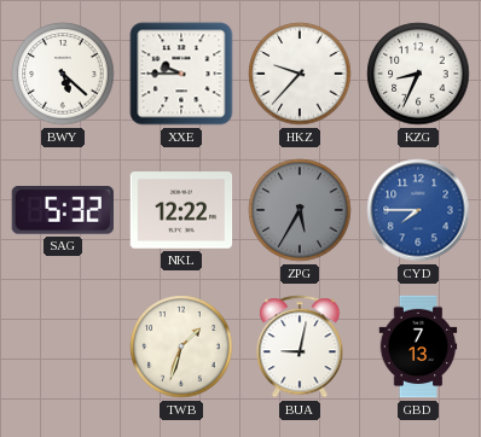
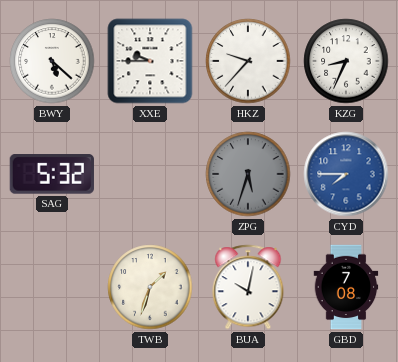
NKL: 12:22 -> none (181, 210)
ZPG: 5:35 -> 5:33 (248, 174)
BUA: 9:02 -> 10:02 (248, 287)
GBD: 7:13 -> 7:08 (346, 287)
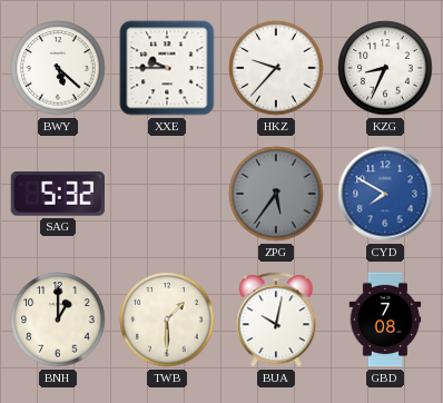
ZPG: 5:33 -> 5:36 (276, 194)
CYD: 7:45 -> 7:50 (385, 194)
BNH: none -> 1:00 (58, 320)
TWB: 1:33 -> 1:30 (167, 320)
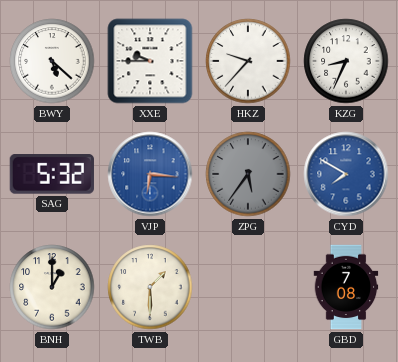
VJP: none -> 6:16 (150, 174)
BUA: 10:02 -> none (276, 320)
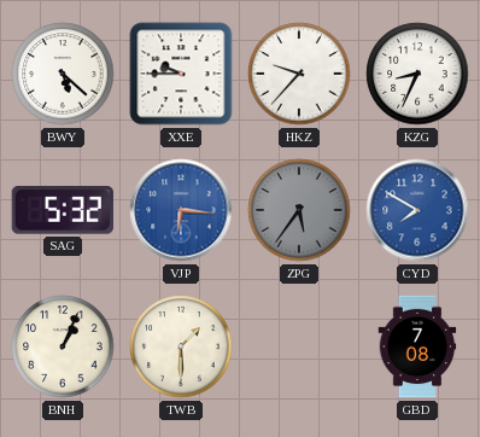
BNH: 1:00 -> 1:04 (63, 346)
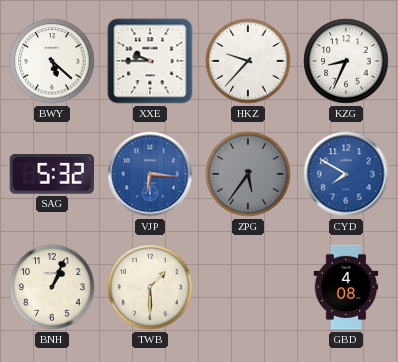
GBD: 7:08 -> 4:08 (346, 287)
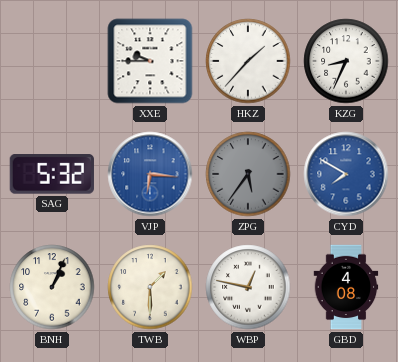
BWY: 5:22 -> none (52, 61)
HKZ: 9:37 -> 1:37 (248, 61)
WBP: none -> 12:47 (248, 287)
